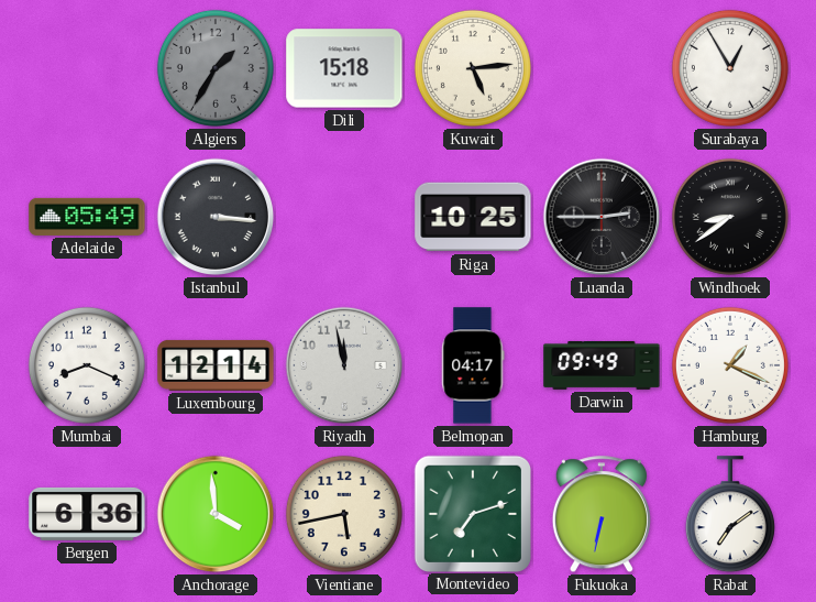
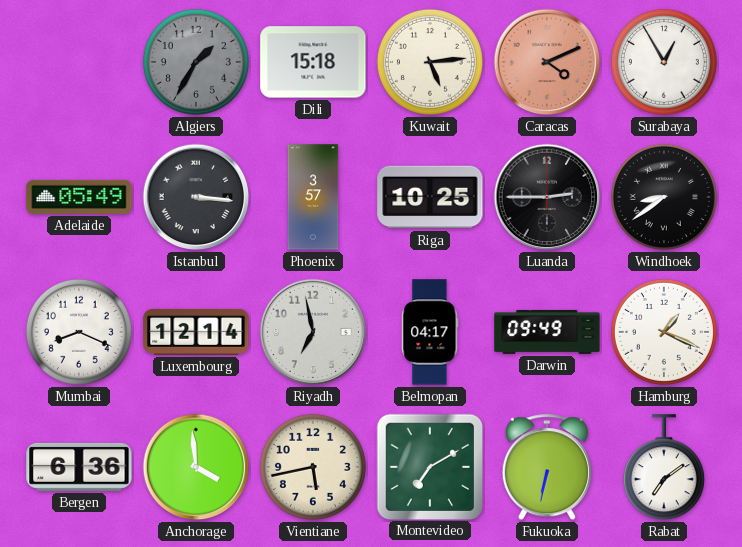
Caracas: none -> 4:11 (547, 62)
Phoenix: none -> 3:57 (313, 197)
Riyadh: 11:58 -> 6:58 (313, 332)
Montevideo: 7:12 -> 7:10 (429, 466)
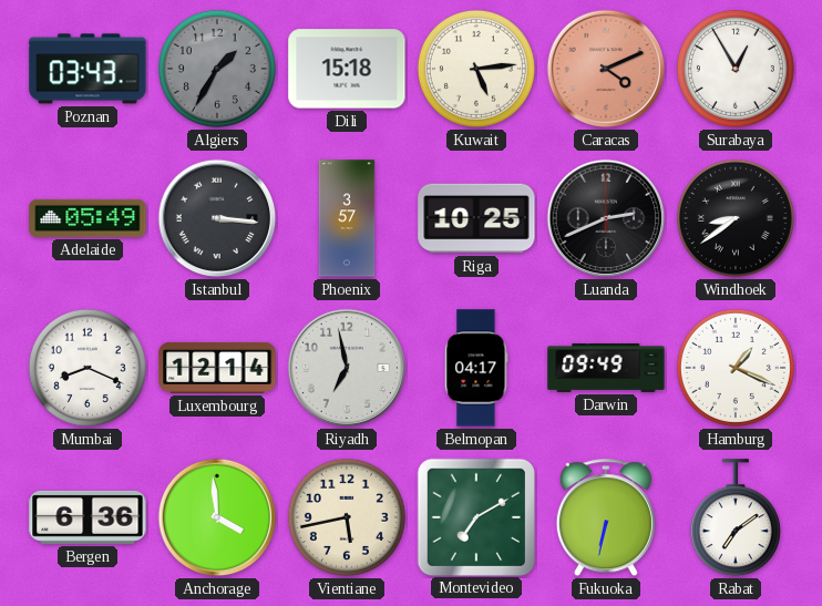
Poznan: none -> 03:43 (88, 69)
Luanda: 2:45 -> 2:41 (606, 218)
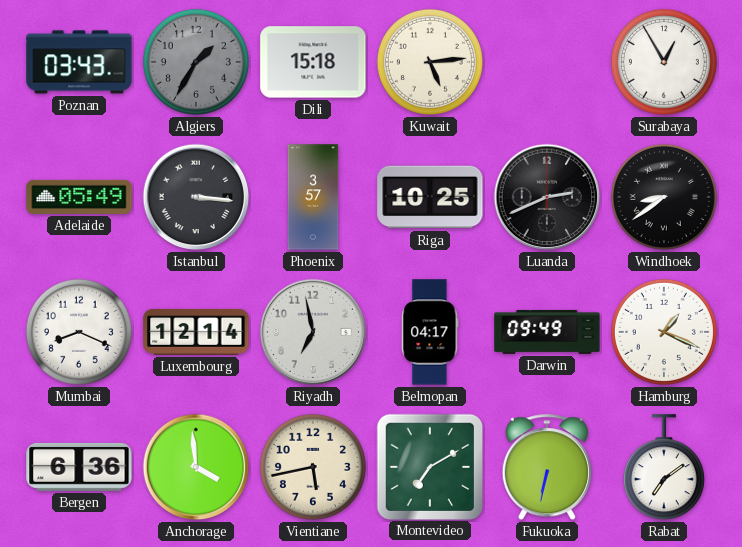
Caracas: 4:11 -> none (606, 69)
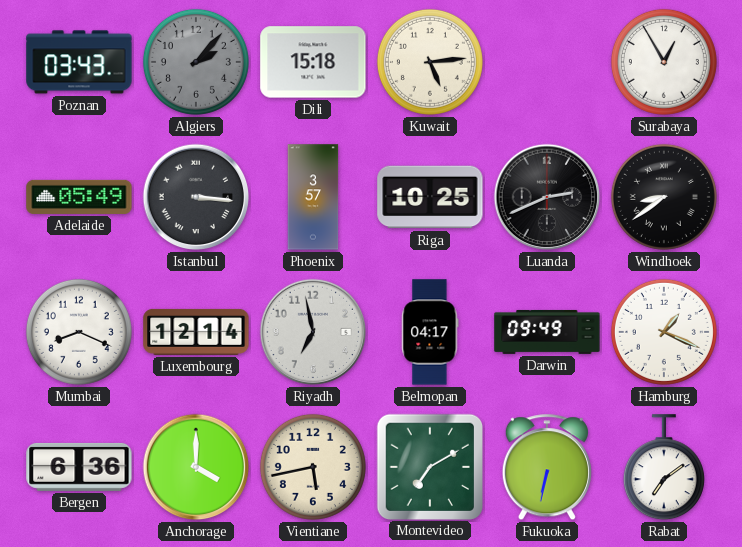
Algiers: 1:35 -> 2:07 (196, 62)
Anchorage: 3:59 -> 4:00 (196, 467)
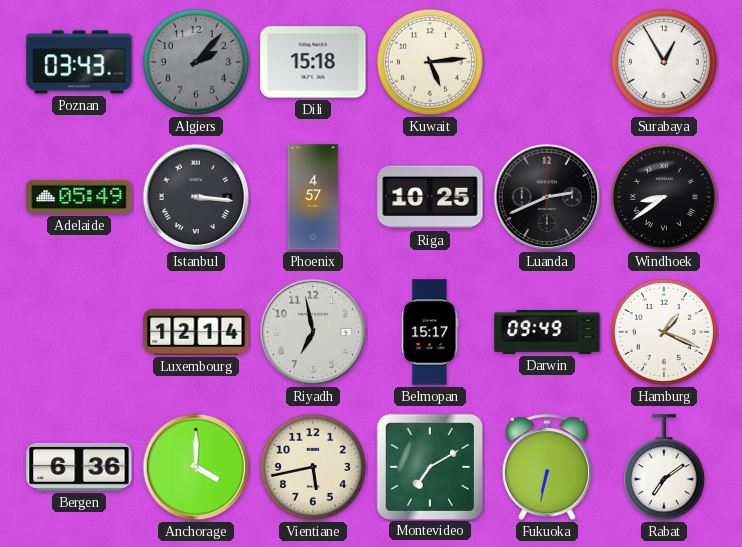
Phoenix: 3:57 -> 4:57 (313, 197)
Mumbai: 8:19 -> none (79, 332)
Belmopan: 04:17 -> 15:17 (430, 332)
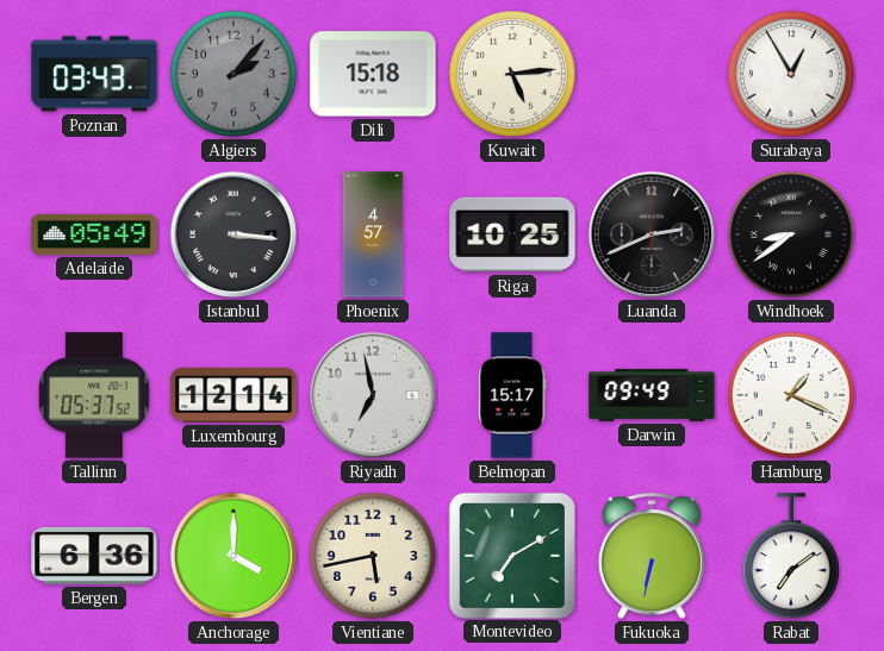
Tallinn: none -> 05:37 (94, 395)
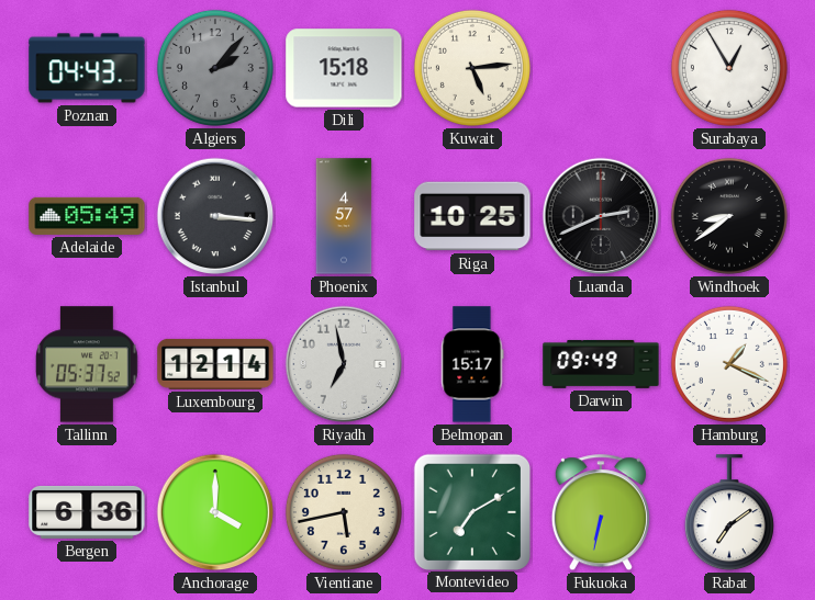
Poznan: 03:43 -> 04:43 (87, 68)
